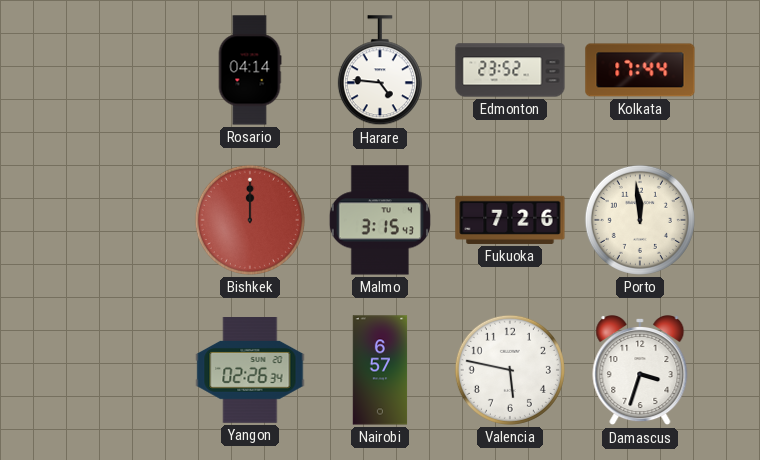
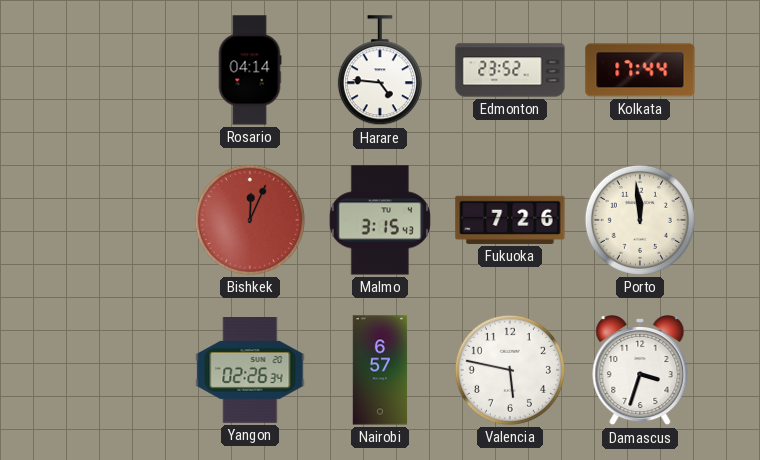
Bishkek: 12:00 -> 12:04 (250, 220)
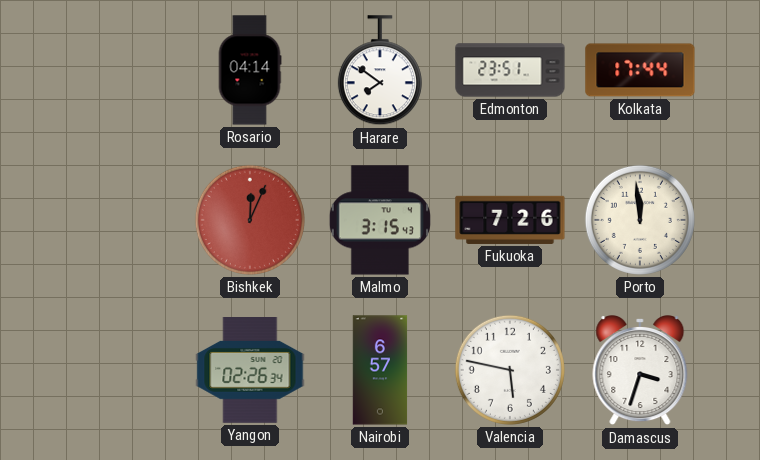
Harare: 4:46 -> 7:51 (380, 71)
Edmonton: 23:52 -> 23:51 (510, 70)
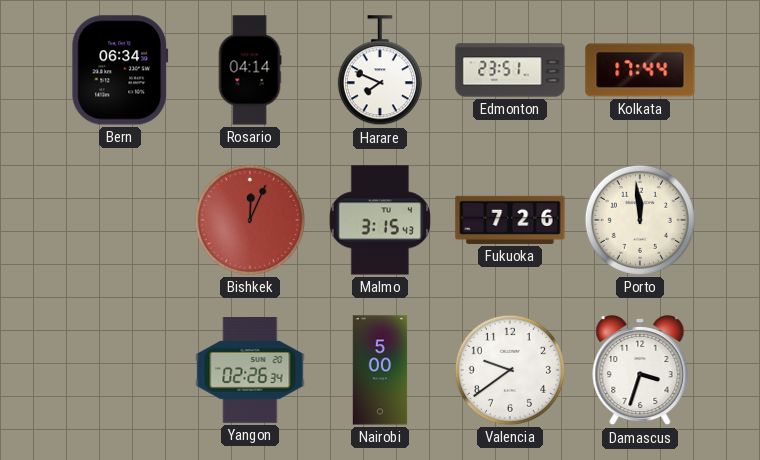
Bern: none -> 06:34 (120, 70)
Harare: 7:51 -> 7:49 (380, 71)
Nairobi: 6:57 -> 5:00 (380, 370)
Valencia: 5:47 -> 9:39 (510, 370)
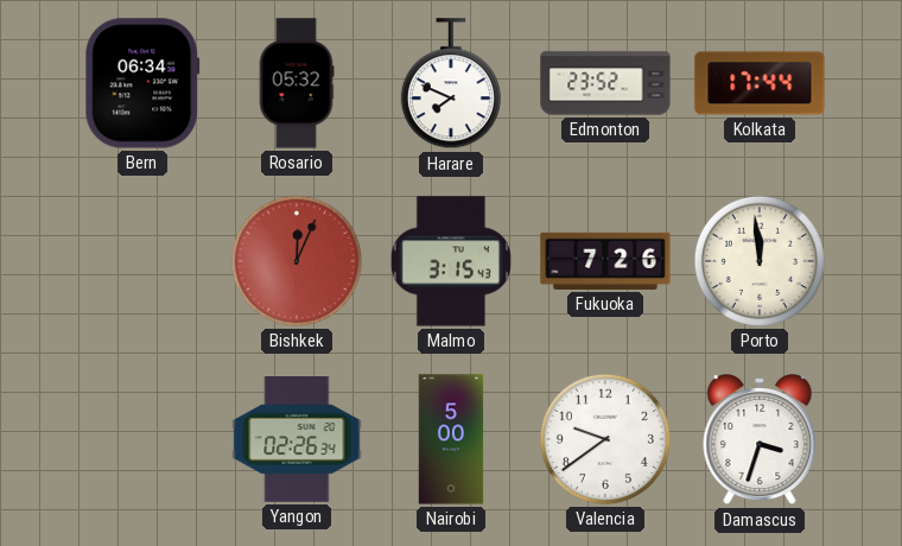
Rosario: 04:14 -> 05:32 (297, 83)
Edmonton: 23:51 -> 23:52 (605, 83)
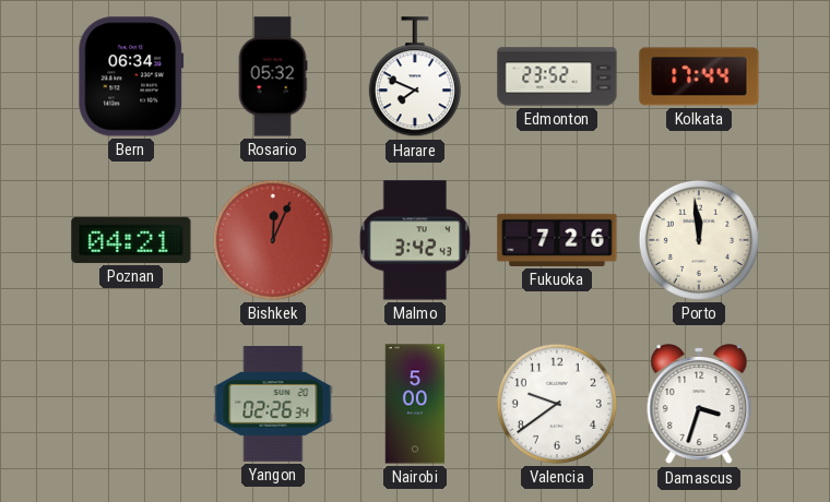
Poznan: none -> 04:21 (131, 240)
Malmo: 3:15 -> 3:42 (415, 240)
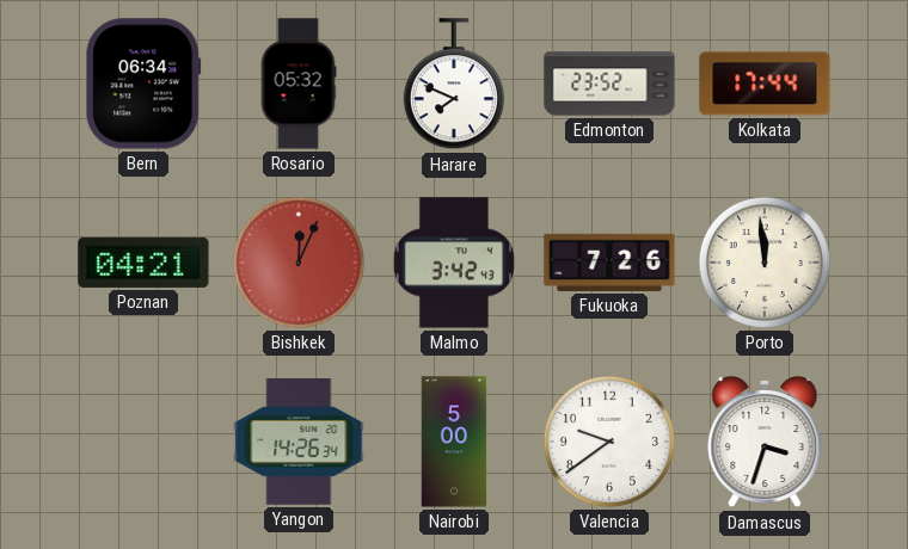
Yangon: 02:26 -> 14:26 (299, 443)
